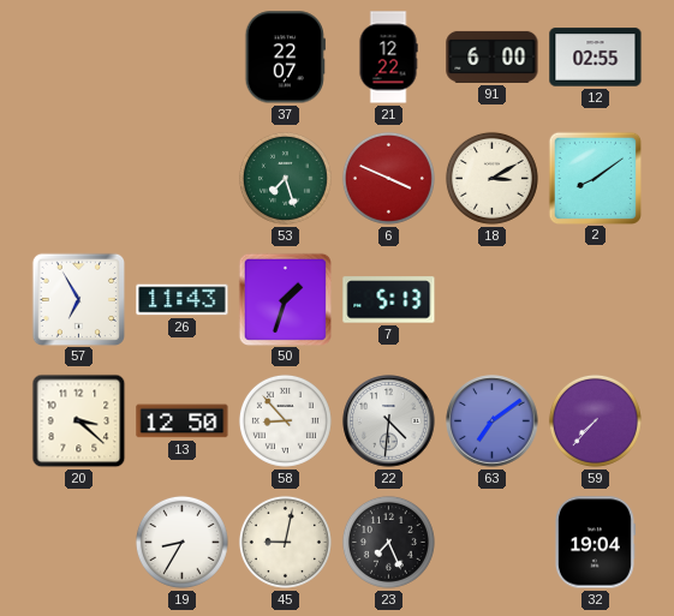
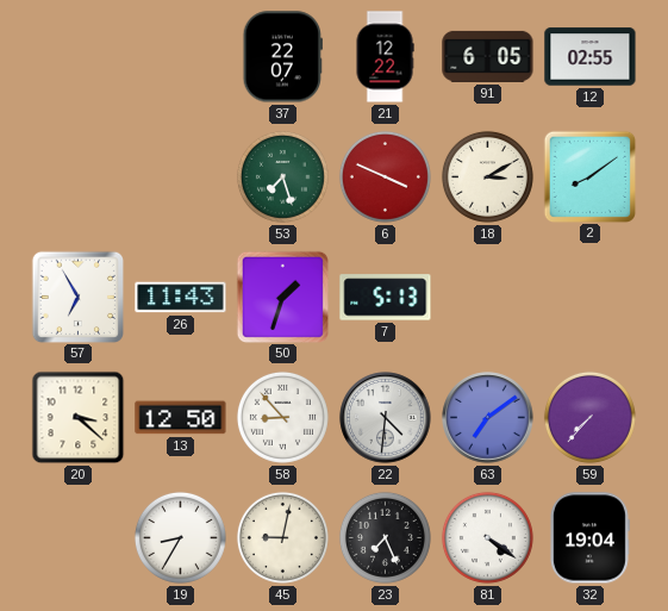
91: 6:00 -> 6:05 (488, 56)
81: none -> 4:21 (487, 537)
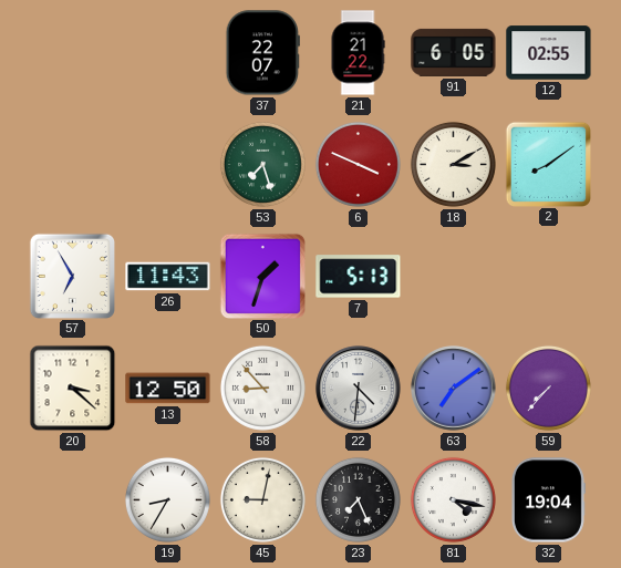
21: 12:22 -> 21:22 (358, 53)
81: 4:21 -> 4:17 (453, 499)
